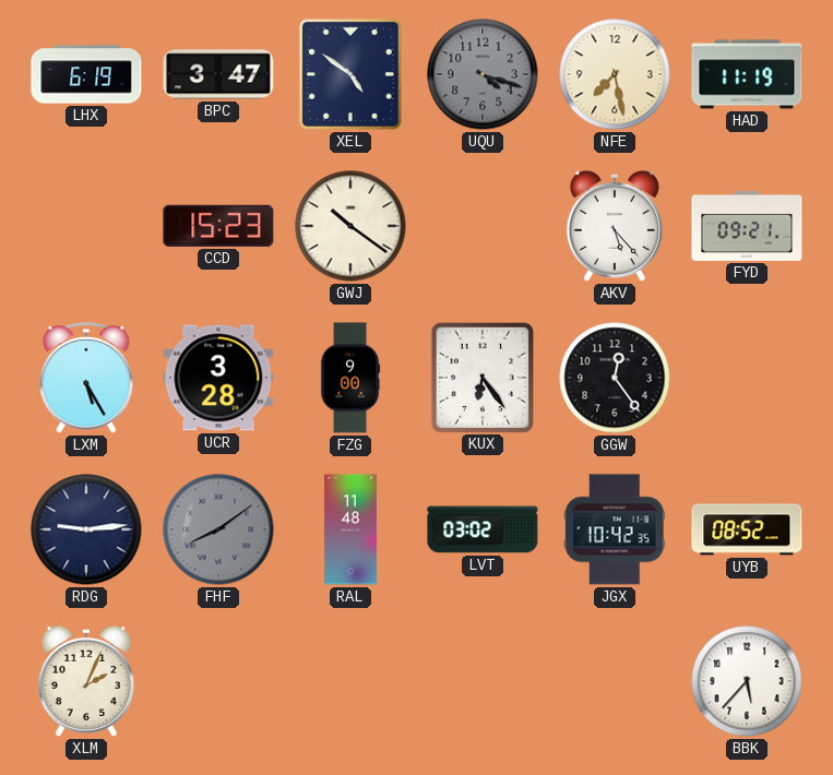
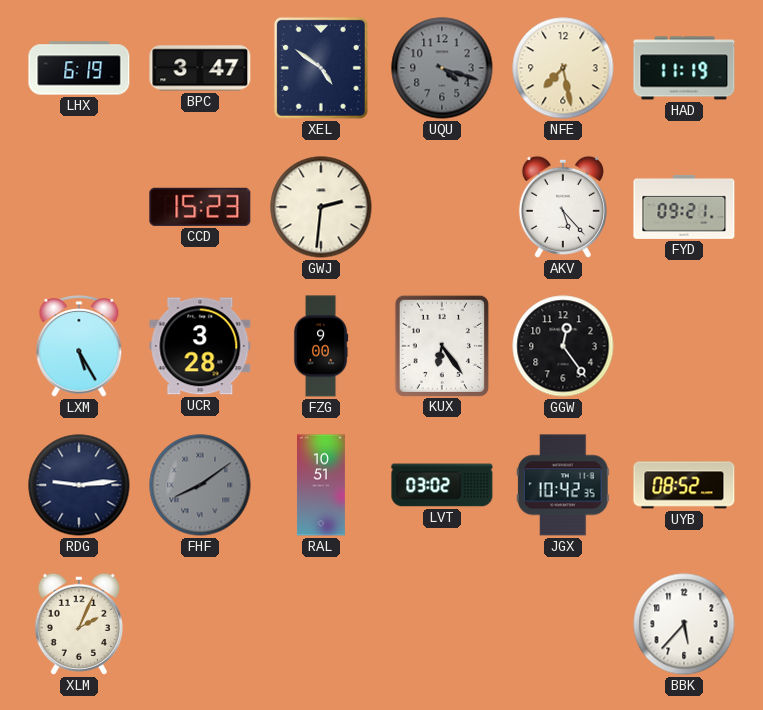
GWJ: 10:21 -> 2:31 (321, 207)
RAL: 11:48 -> 10:51 (321, 485)
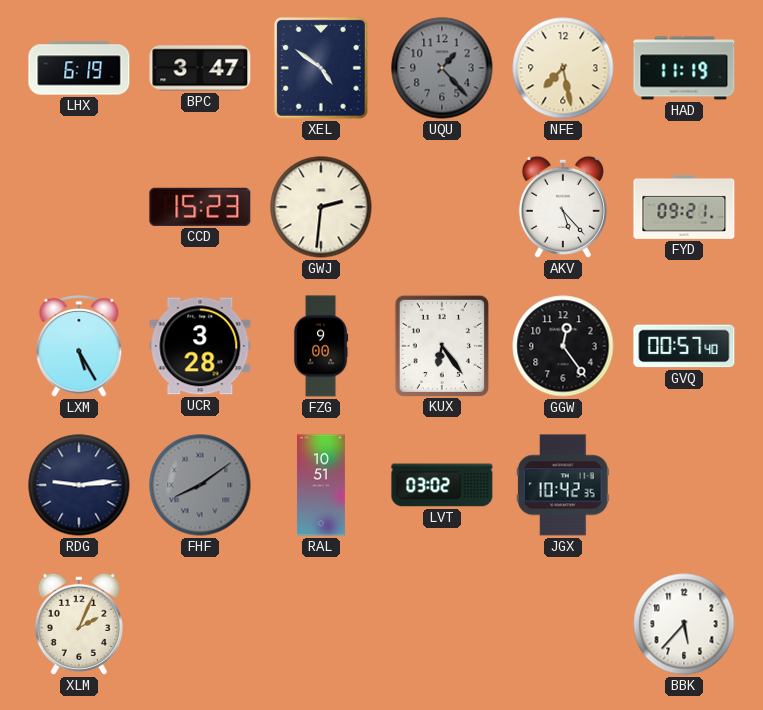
UQU: 4:18 -> 1:23 (442, 68)
GVQ: none -> 00:57 (684, 346)
UYB: 08:52 -> none (684, 485)
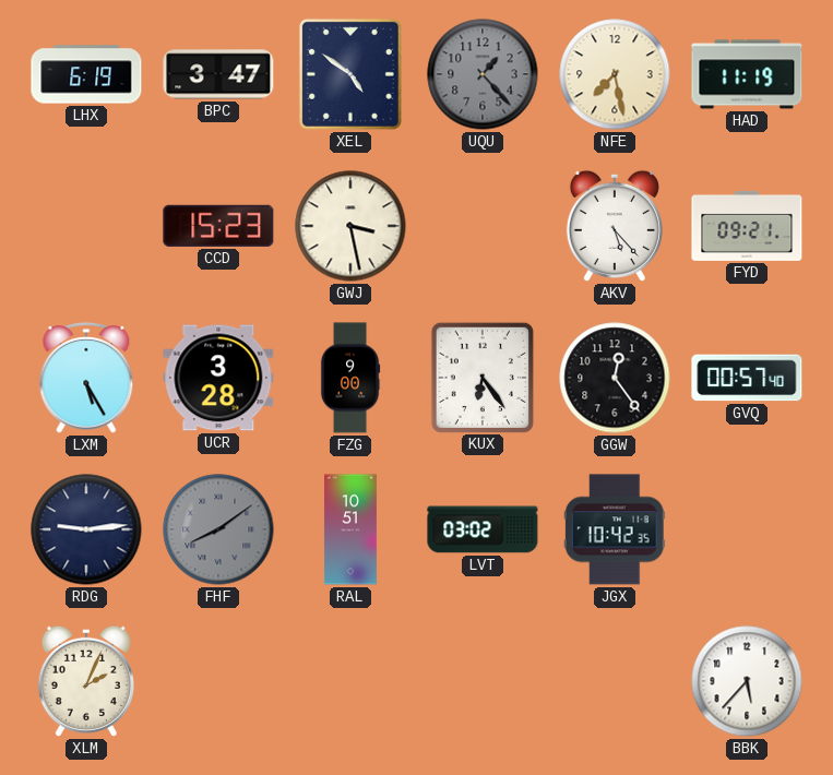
GWJ: 2:31 -> 3:28 (350, 226)
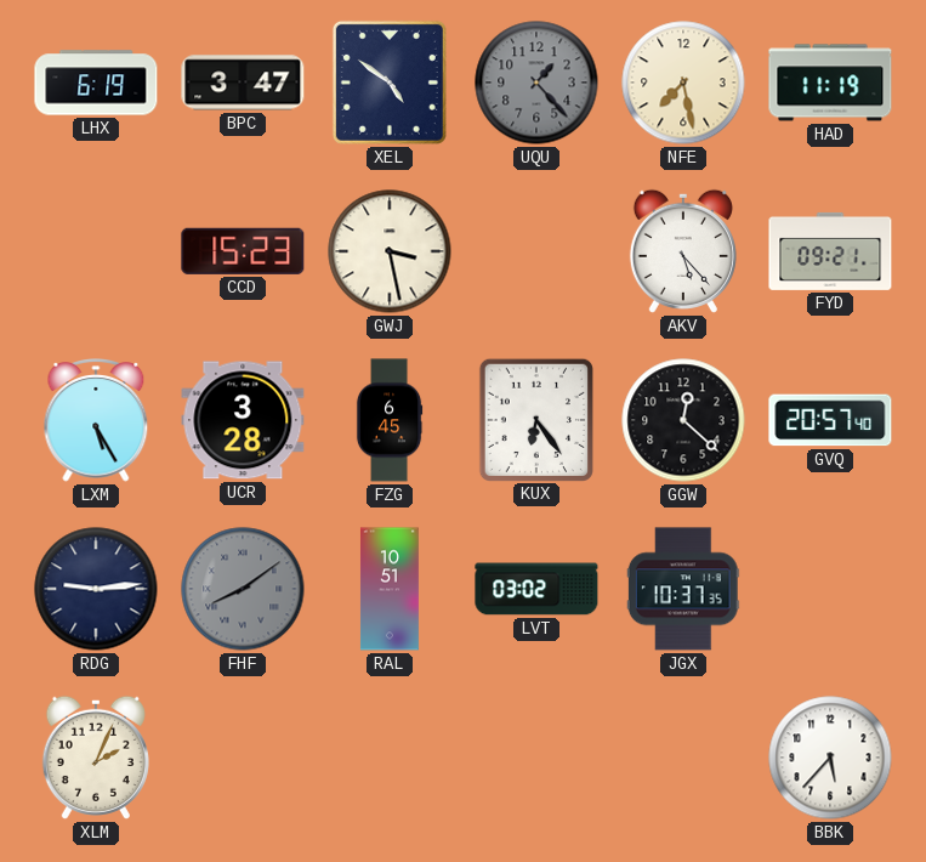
FZG: 9:00 -> 6:45 (390, 420)
GGW: 12:24 -> 12:22 (683, 420)
GVQ: 00:57 -> 20:57 (830, 420)
JGX: 10:42 -> 10:37 (683, 589)
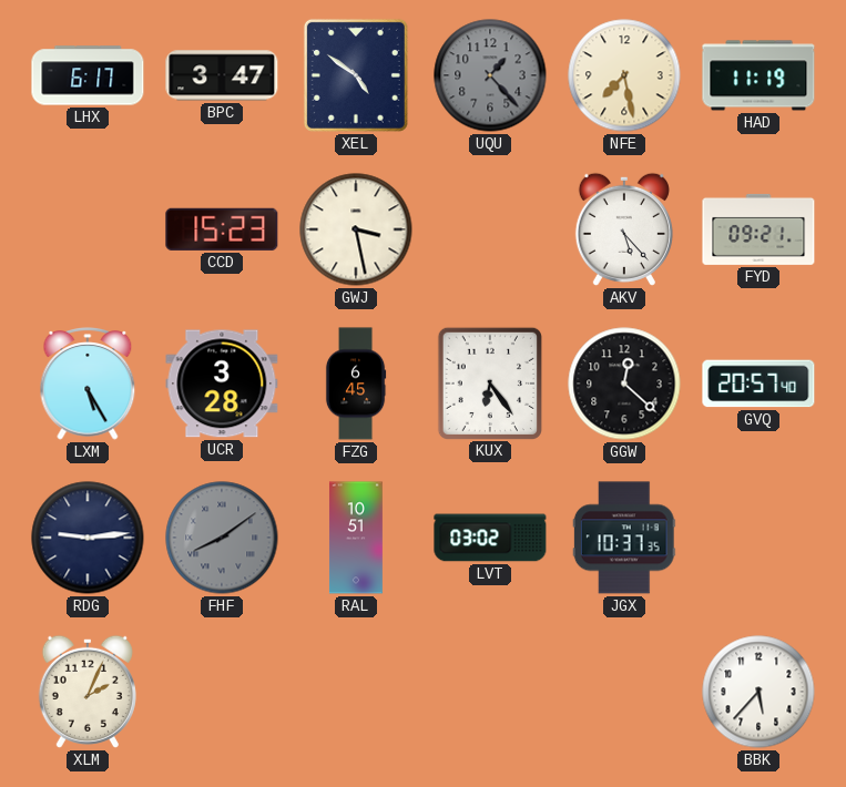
LHX: 6:19 -> 6:17 (88, 75)
